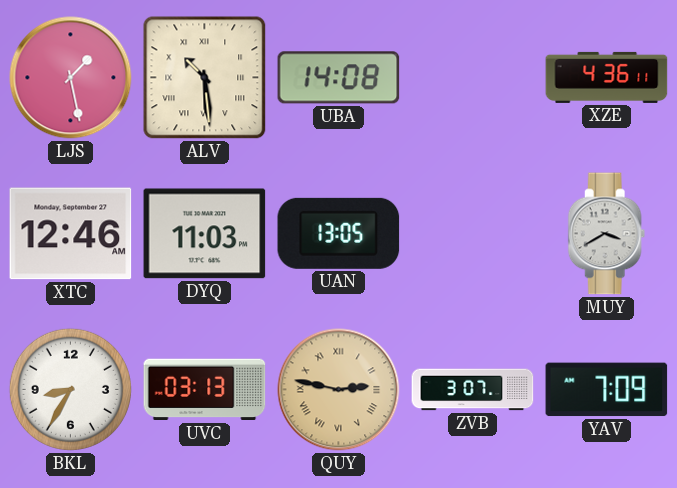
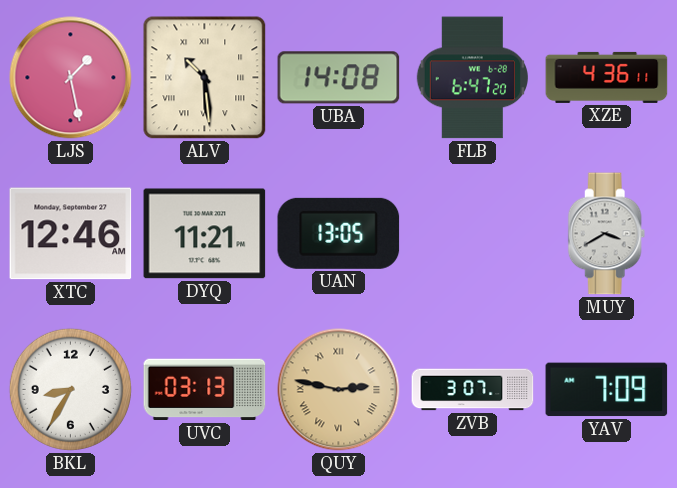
FLB: none -> 6:47 (472, 78)
DYQ: 11:03 -> 11:21 (205, 234)
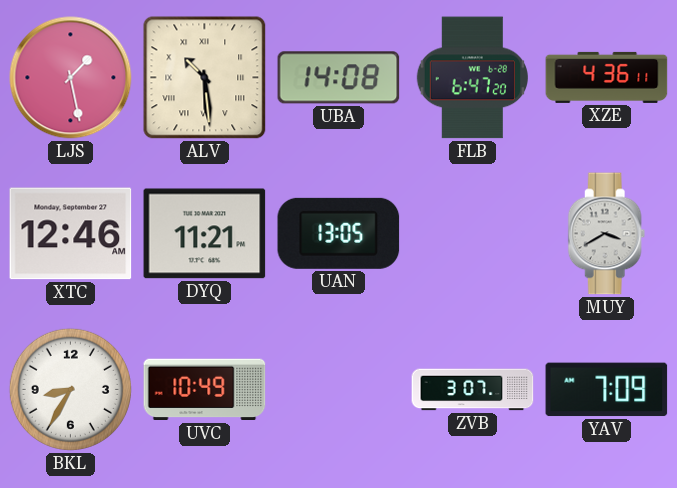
UVC: 03:13 -> 10:49 (205, 390)
QUY: 2:47 -> none (339, 390)
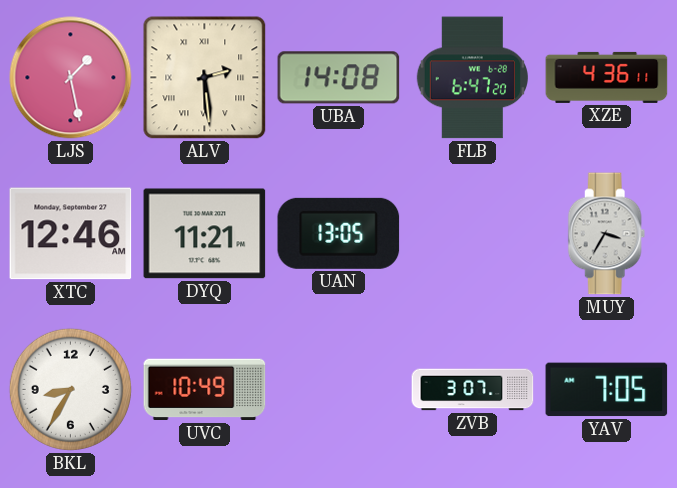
ALV: 10:29 -> 2:29 (205, 78)
MUY: 3:40 -> 3:35 (607, 234)
YAV: 7:09 -> 7:05 (607, 390)
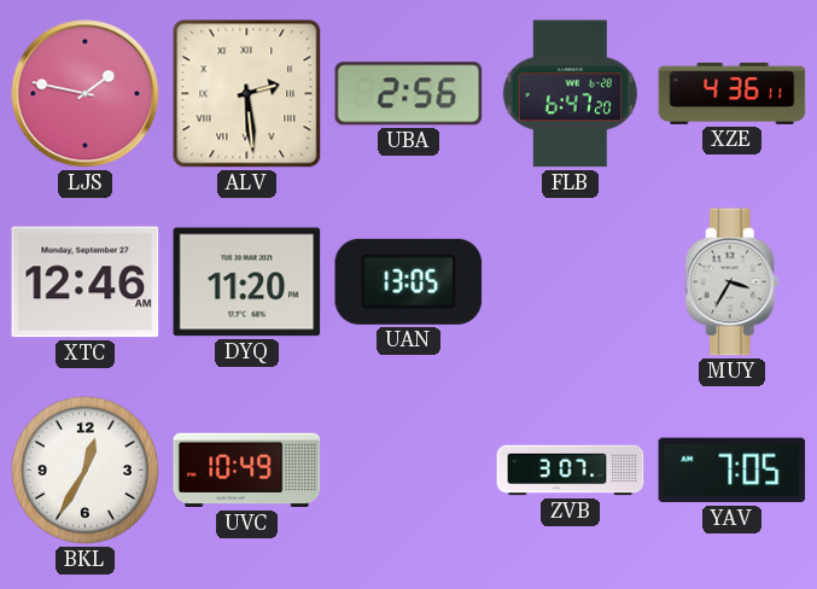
LJS: 1:28 -> 1:47 (86, 94)
UBA: 14:08 -> 2:56 (409, 94)
DYQ: 11:21 -> 11:20 (247, 282)
BKL: 8:35 -> 12:35 (84, 470)
